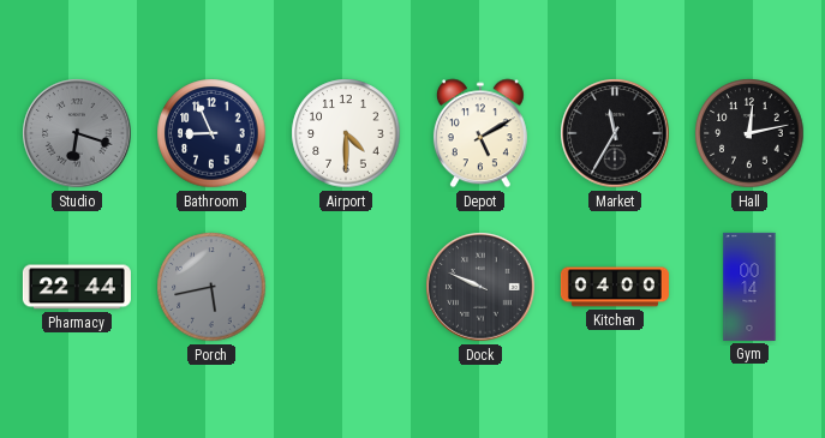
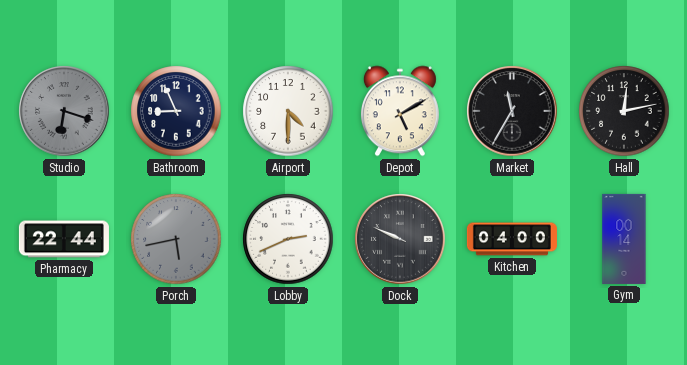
Lobby: none -> 2:41 (288, 239)
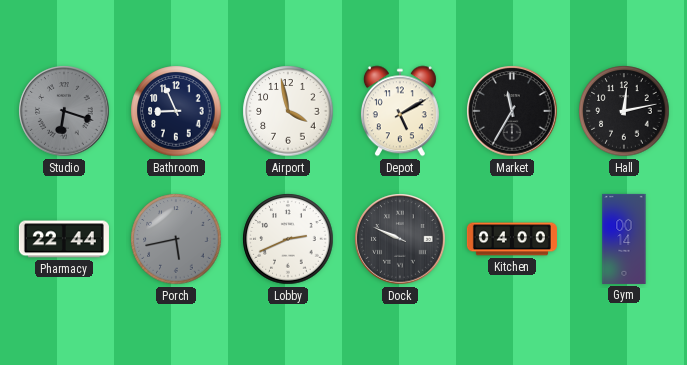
Airport: 4:30 -> 3:58 (288, 111)
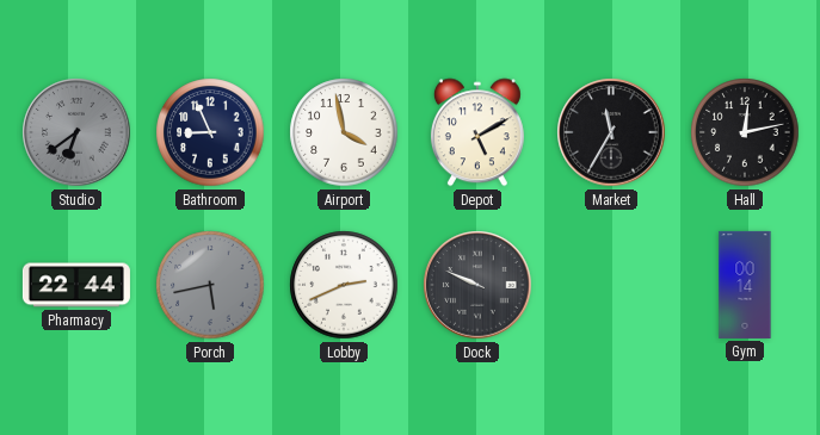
Studio: 6:18 -> 6:39 (76, 132)
Kitchen: 04:00 -> none (512, 239)
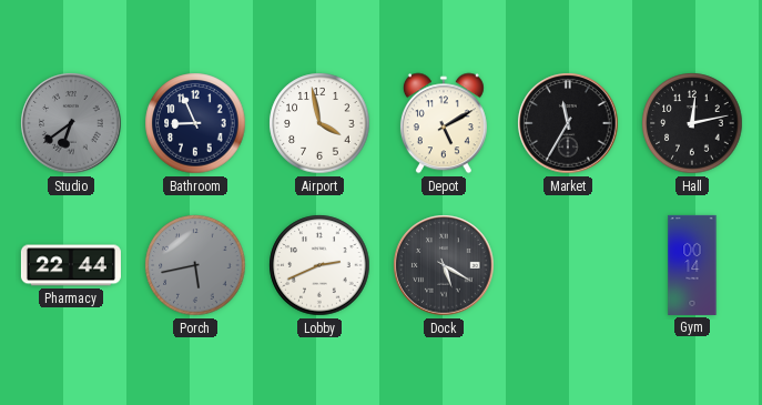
Dock: 9:49 -> 5:20 (444, 265)
